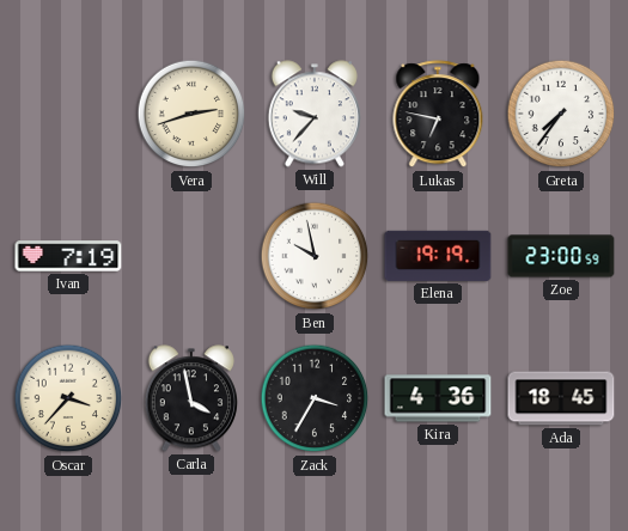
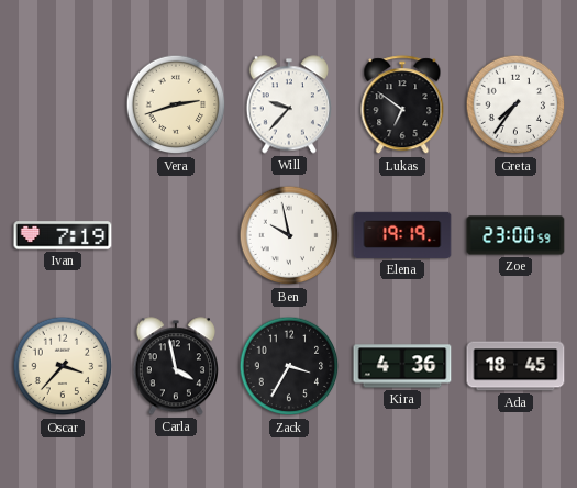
Lukas: 6:47 -> 6:51 (402, 106)
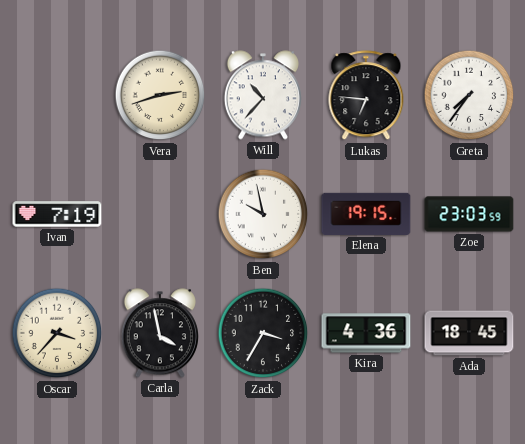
Will: 9:37 -> 10:37 (263, 95)
Lukas: 6:51 -> 6:46 (366, 96)
Elena: 19:19 -> 19:15 (366, 214)
Zoe: 23:00 -> 23:03 (469, 214)
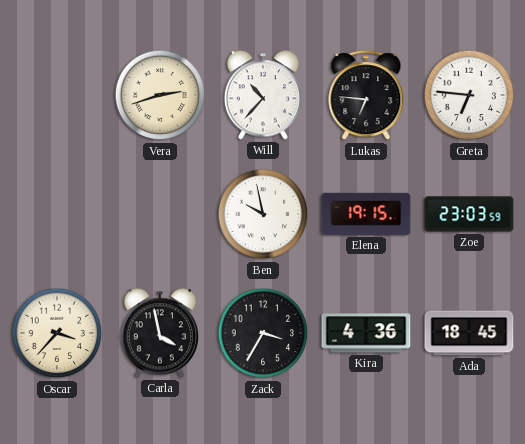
Greta: 7:36 -> 6:46 (469, 95)
Ivan: 7:19 -> none (57, 214)
